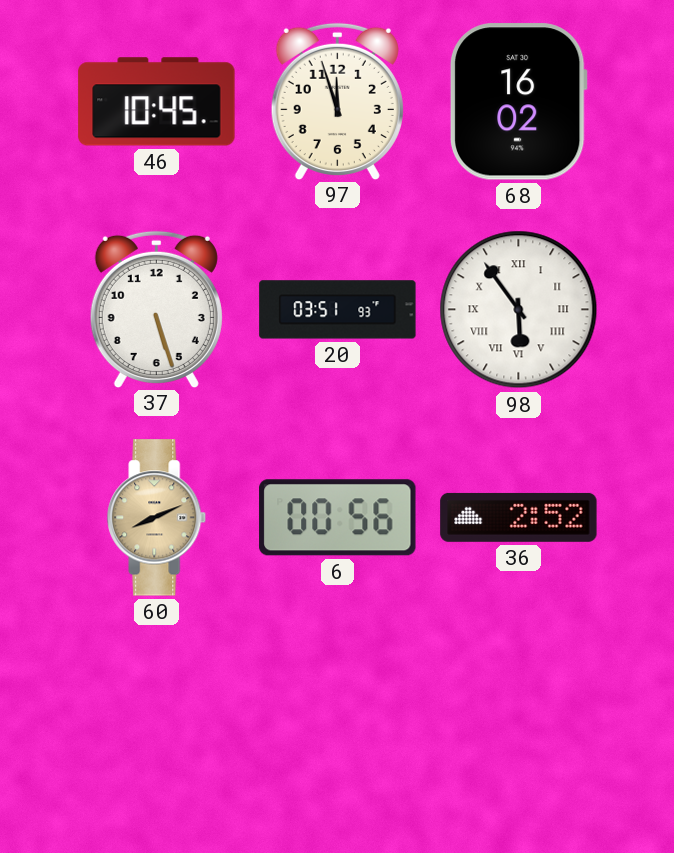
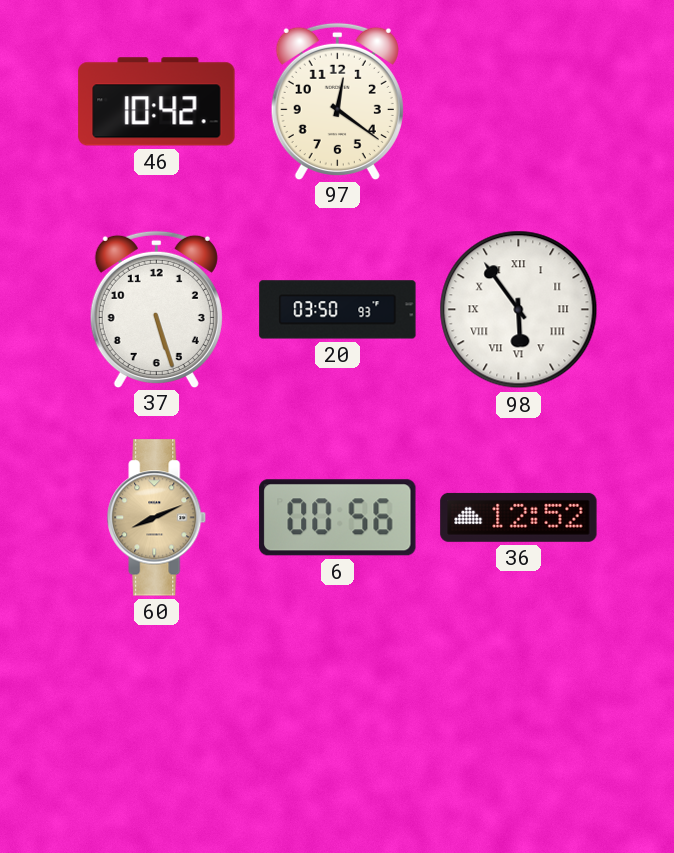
46: 10:45 -> 10:42 (157, 102)
97: 11:57 -> 12:21 (337, 101)
68: 16:02 -> none (518, 102)
20: 03:51 -> 03:50 (338, 310)
36: 2:52 -> 12:52 (519, 517)
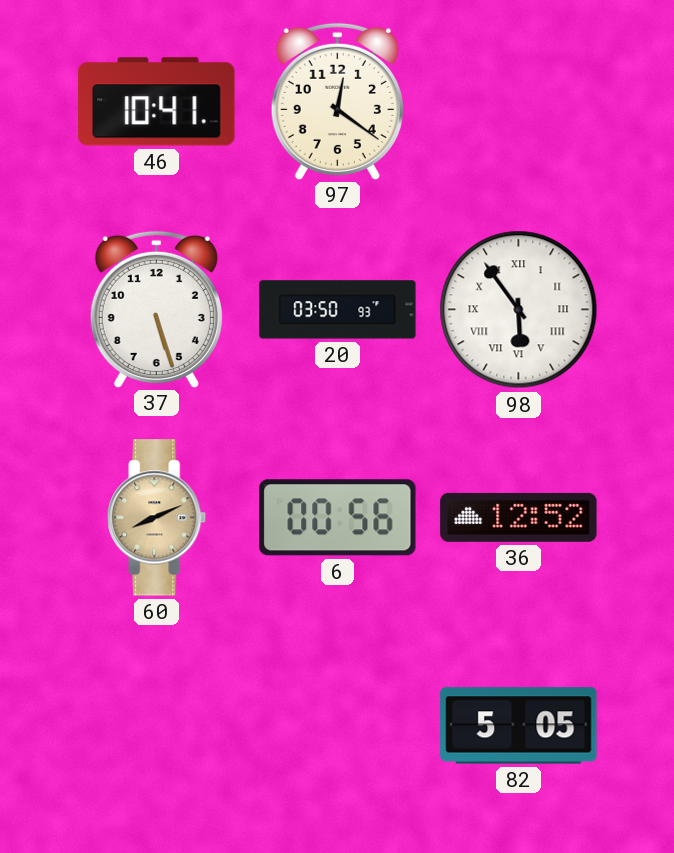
46: 10:42 -> 10:41 (157, 102)
82: none -> 5:05 (519, 726)
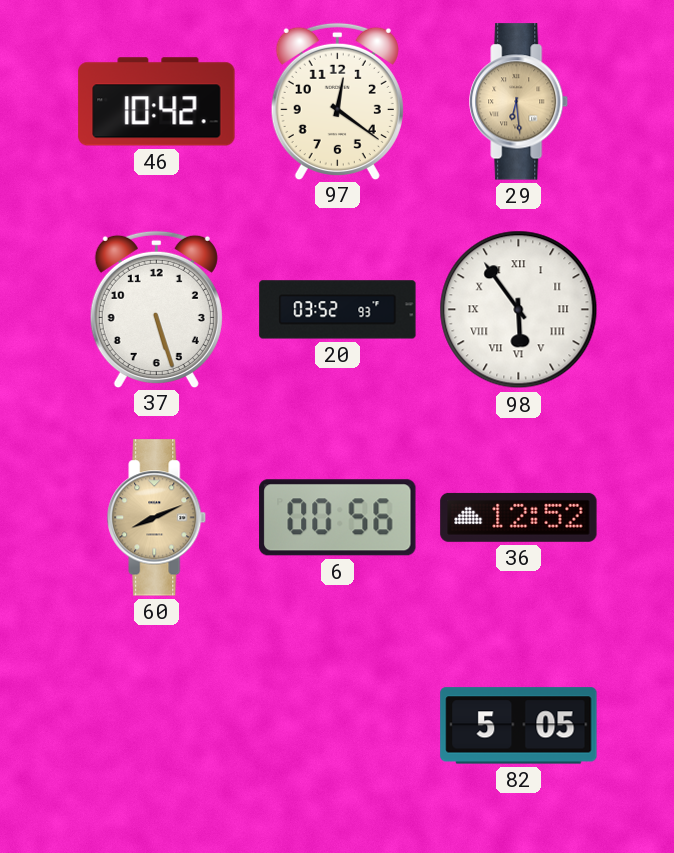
46: 10:41 -> 10:42 (157, 102)
29: none -> 6:29 (519, 102)
20: 03:50 -> 03:52 (338, 310)
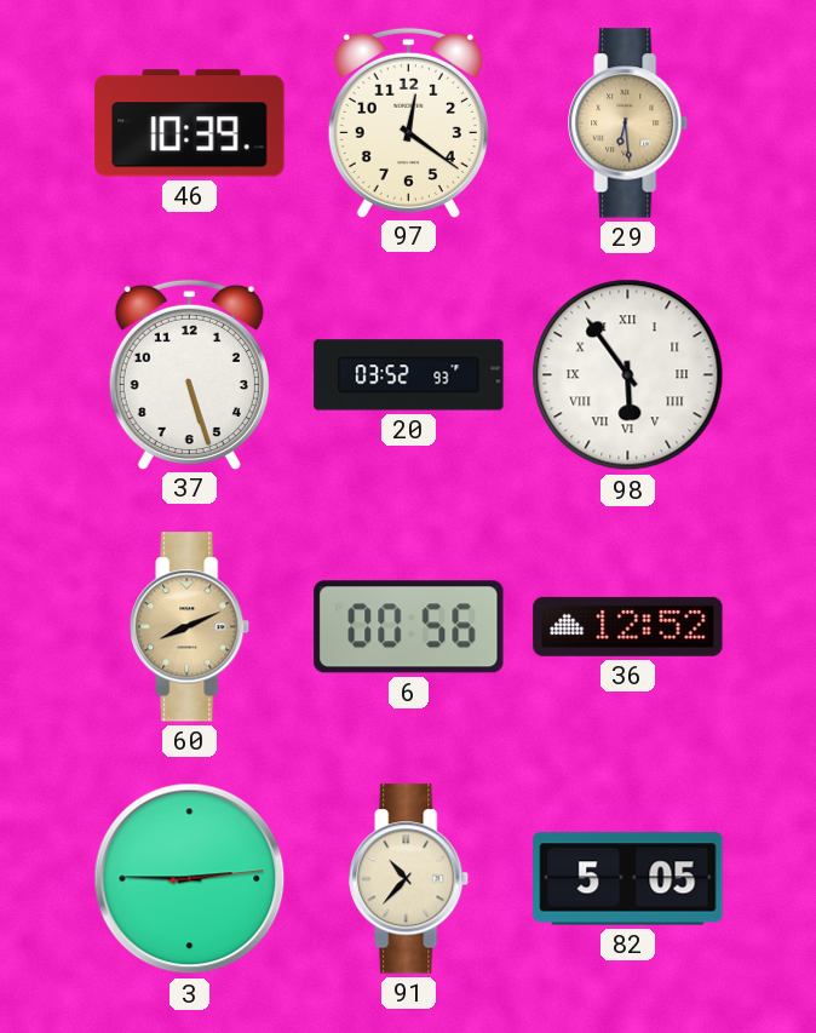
46: 10:42 -> 10:39 (190, 124)
3: none -> 2:45 (190, 879)
91: none -> 10:37 (409, 879)
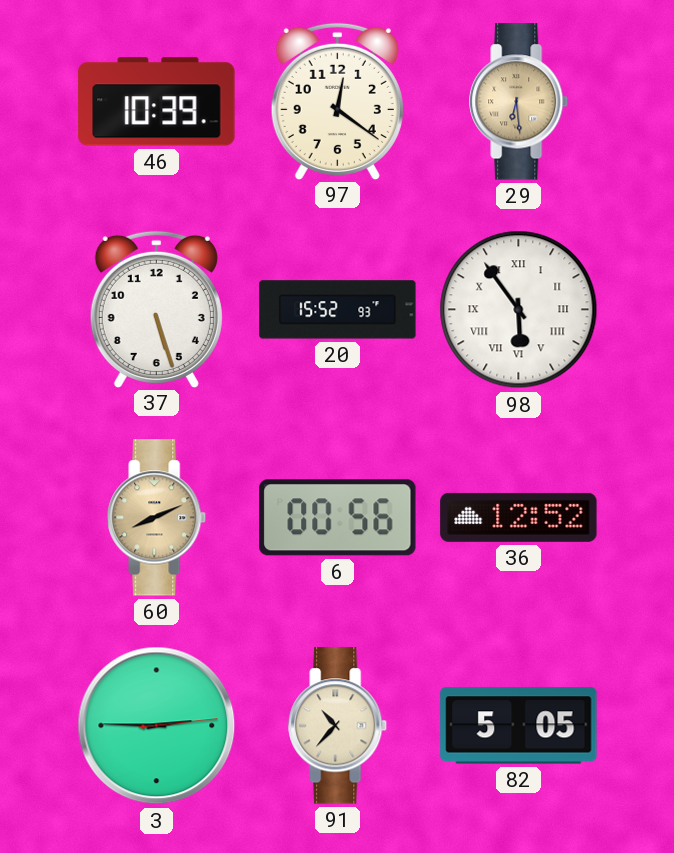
20: 03:52 -> 15:52 (338, 310)
